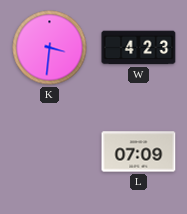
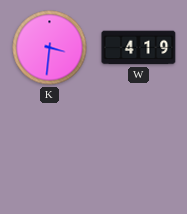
W: 4:23 -> 4:19 (139, 48)
L: 07:09 -> none (139, 152)
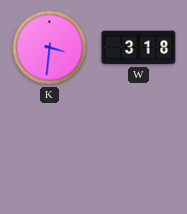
W: 4:19 -> 3:18 (139, 48)
